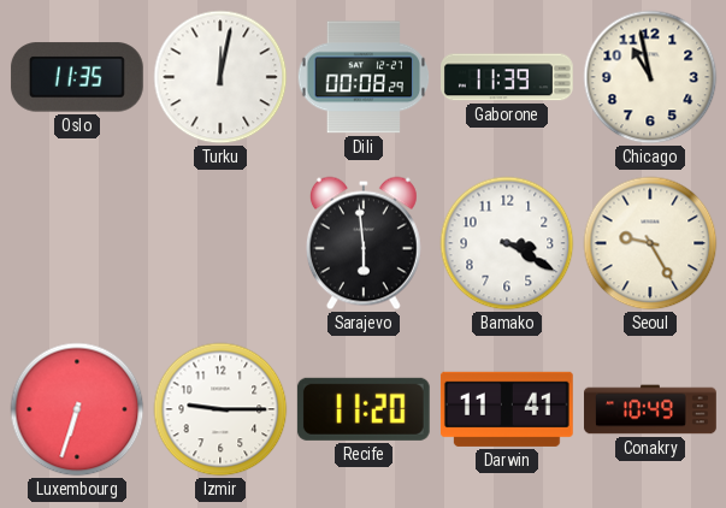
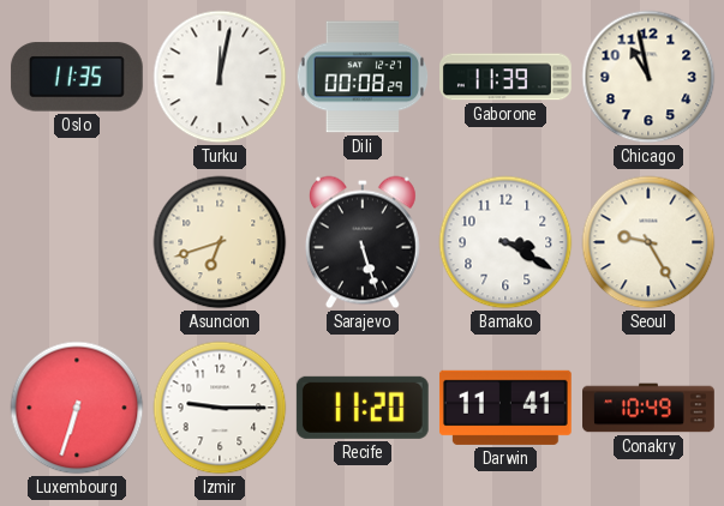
Asuncion: none -> 6:42 (220, 242)
Sarajevo: 5:59 -> 5:27 (363, 242)
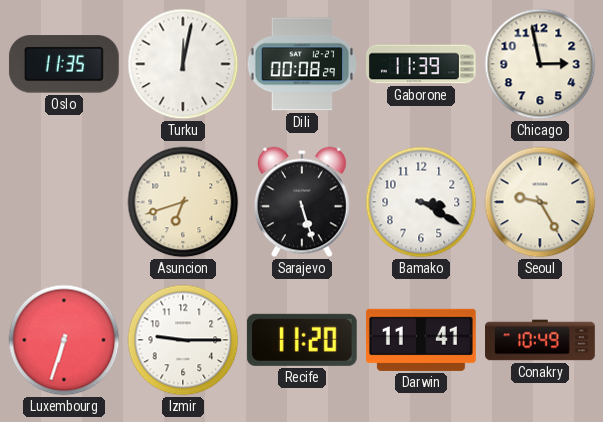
Chicago: 10:58 -> 2:58 (540, 64)
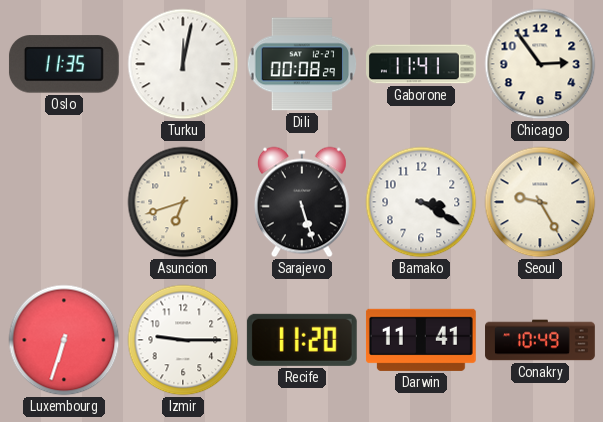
Gaborone: 11:39 -> 11:41 (422, 64)
Chicago: 2:58 -> 2:54 (540, 64)
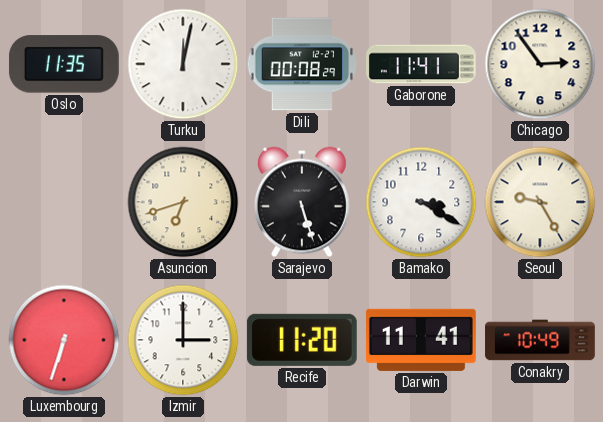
Izmir: 9:15 -> 3:00 (183, 340)
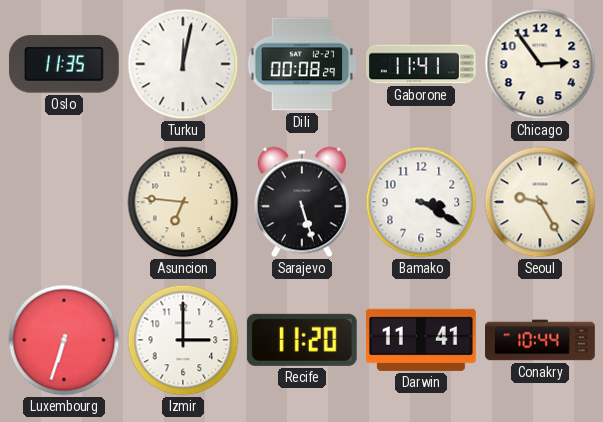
Asuncion: 6:42 -> 6:46 (183, 202)
Conakry: 10:49 -> 10:44 (540, 340)
